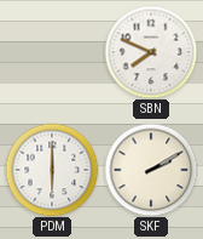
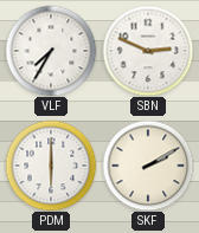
VLF: none -> 7:35 (51, 51)
SBN: 7:49 -> 2:49 (148, 51)
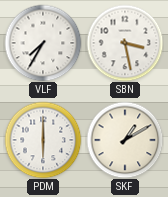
SBN: 2:49 -> 3:28 (125, 43)
SKF: 2:10 -> 1:10 (125, 140)
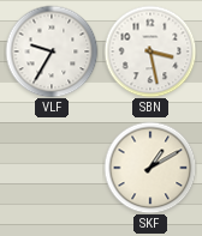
VLF: 7:35 -> 9:35 (52, 52)
PDM: 6:00 -> none (43, 140)
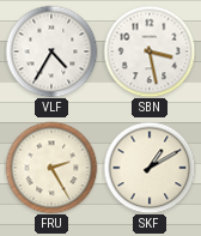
VLF: 9:35 -> 4:35 (51, 52)
FRU: none -> 2:25 (51, 168)
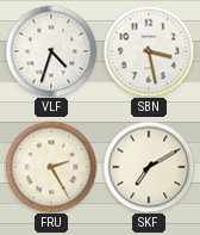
VLF: 4:35 -> 4:33 (51, 51)
SKF: 1:10 -> 7:10 (149, 167)
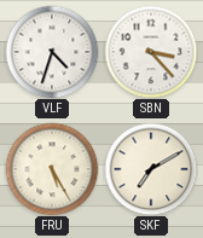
SBN: 3:28 -> 3:23 (151, 52)
FRU: 2:25 -> 5:25 (52, 169)
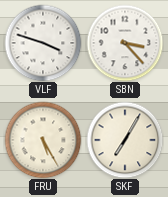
VLF: 4:33 -> 3:48 (43, 43)
SKF: 7:10 -> 7:05 (125, 140)
